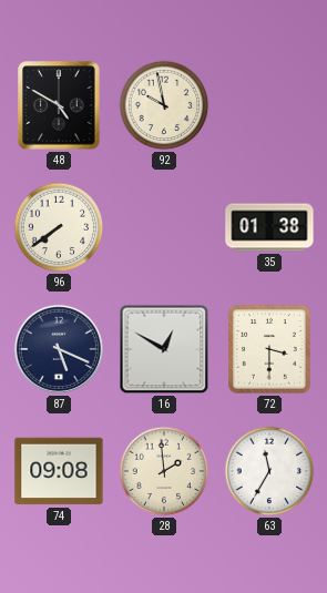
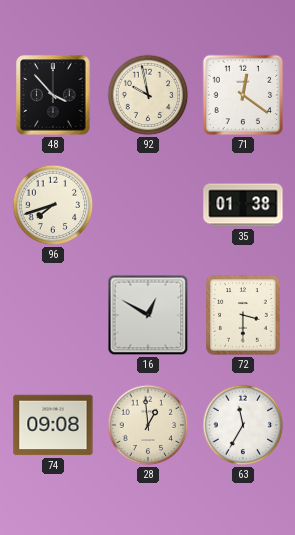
48: 4:50 -> 3:53 (53, 95)
71: none -> 12:21 (243, 95)
96: 7:39 -> 7:42 (53, 205)
87: 5:19 -> none (59, 349)
28: 1:59 -> 12:59 (148, 425)
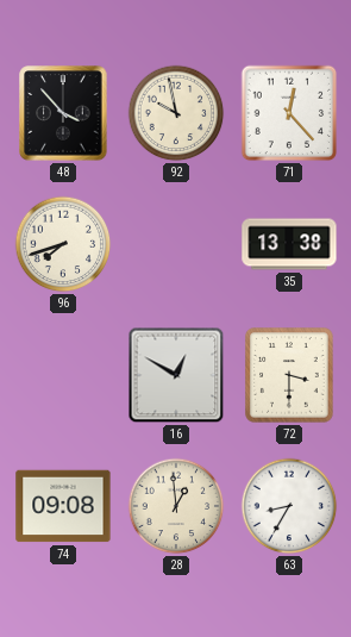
71: 12:21 -> 12:23 (289, 113)
35: 01:38 -> 13:38 (289, 244)
63: 11:35 -> 8:35 (289, 506)
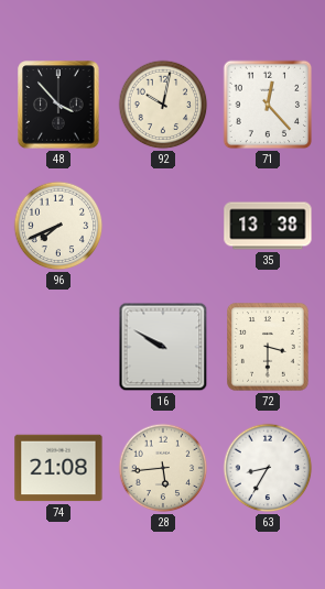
92: 9:58 -> 10:02 (163, 105)
96: 7:42 -> 7:41 (58, 226)
16: 12:50 -> 9:50 (163, 347)
74: 09:08 -> 21:08 (58, 468)
28: 12:59 -> 5:44 (163, 468)
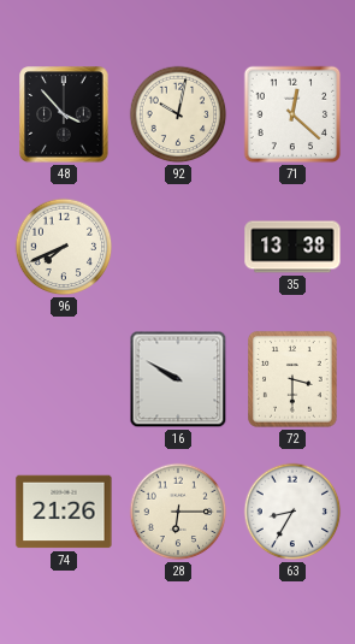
71: 12:23 -> 12:22 (292, 114)
74: 21:08 -> 21:26 (64, 512)
28: 5:44 -> 6:15 (178, 512)
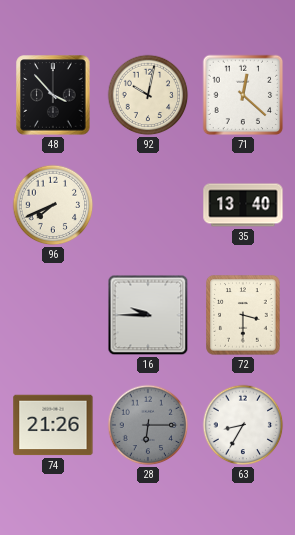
35: 13:38 -> 13:40 (243, 205)
16: 9:50 -> 9:45 (148, 315)
28 dial: cream -> grey (148, 425)
